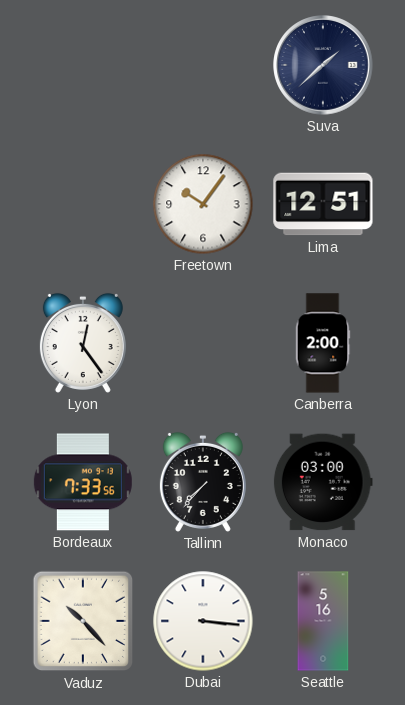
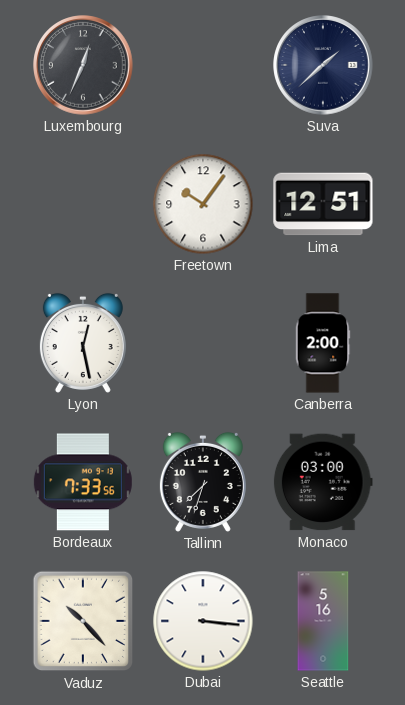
Luxembourg: none -> 12:34 (83, 65)
Lyon: 12:24 -> 12:28 (83, 343)
Tallinn: 7:37 -> 7:33 (203, 482)
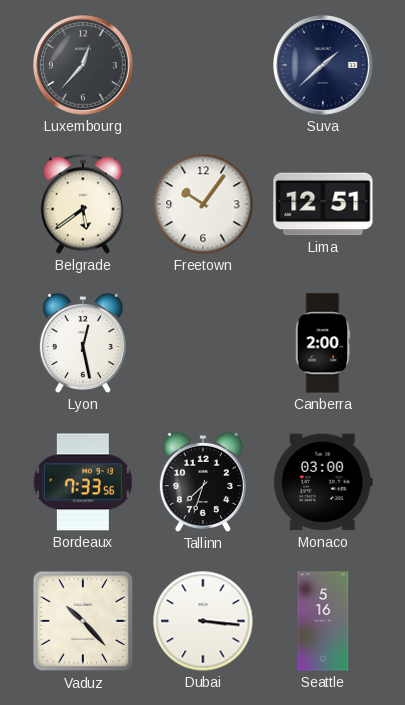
Luxembourg: 12:34 -> 12:37 (83, 65)
Belgrade: none -> 5:39 (83, 204)
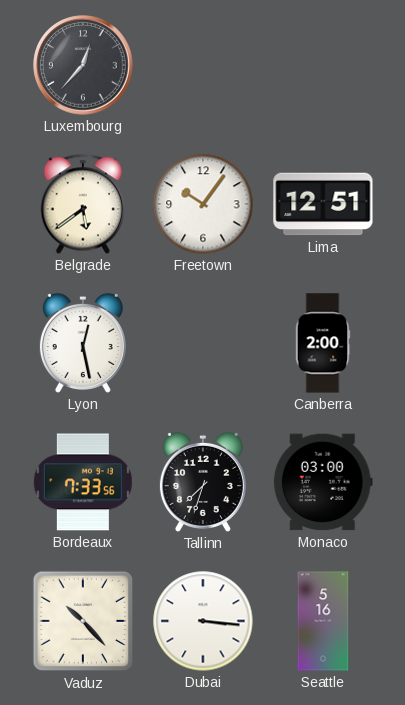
Suva: 1:38 -> none (323, 65)
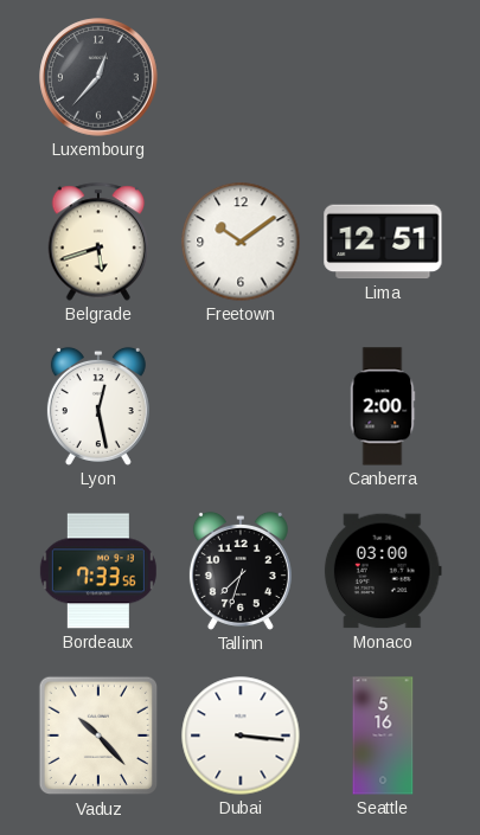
Belgrade: 5:39 -> 5:42 (98, 242)
Freetown: 10:06 -> 10:09 (241, 242)
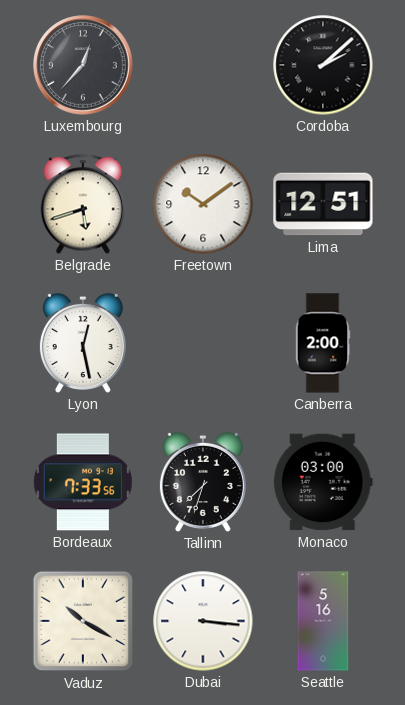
Cordoba: none -> 2:08 (323, 65)
Vaduz: 10:23 -> 10:20 (83, 621)
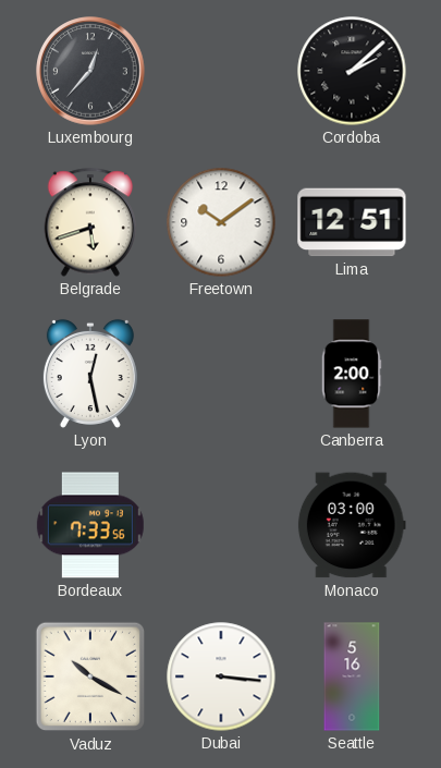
Tallinn: 7:33 -> none (203, 482)
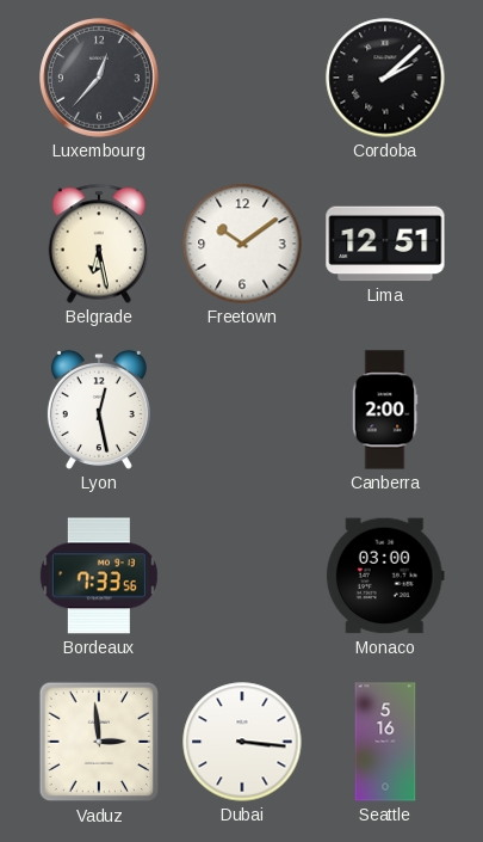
Belgrade: 5:42 -> 6:28 (99, 244)
Vaduz: 10:20 -> 2:59 (99, 742)
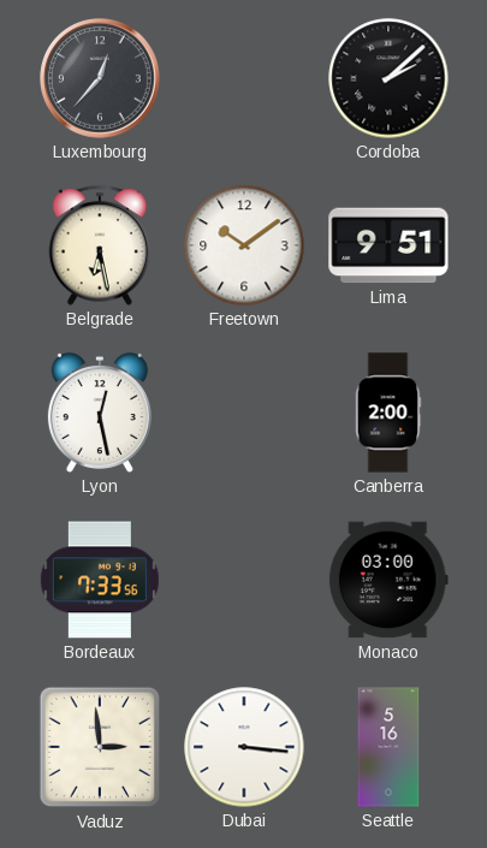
Lima: 12:51 -> 9:51 (388, 245)
